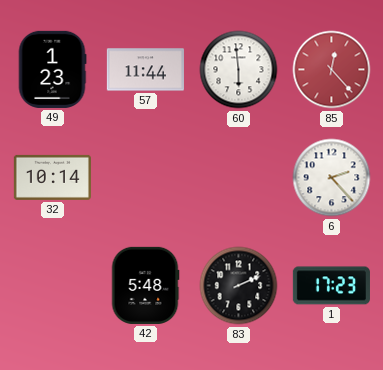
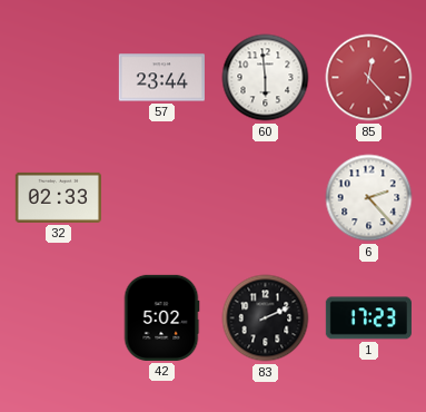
49: 1:23 -> none (52, 69)
57: 11:44 -> 23:44 (161, 78)
32: 10:14 -> 02:33 (58, 197)
42: 5:48 -> 5:02 (161, 317)
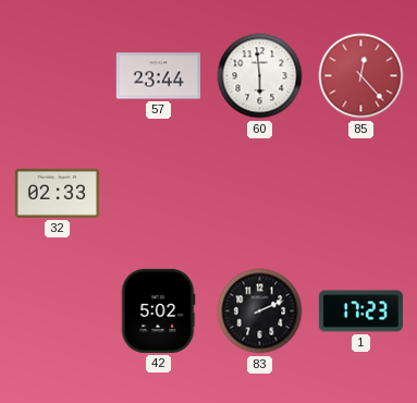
6: 2:23 -> none (369, 198)
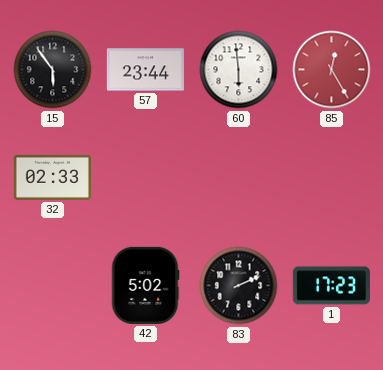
15: none -> 5:54 (53, 70)
85: 12:23 -> 12:25 (332, 70)
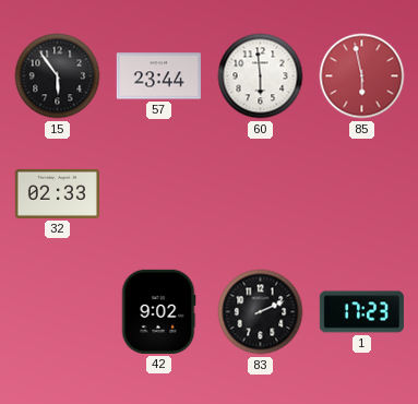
85: 12:25 -> 5:58 (362, 76)
42: 5:02 -> 9:02 (158, 311)
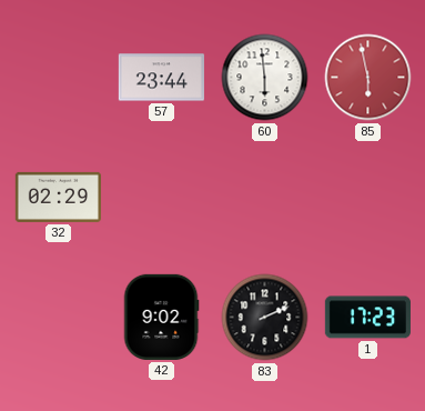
15: 5:54 -> none (58, 76)
32: 02:33 -> 02:29 (58, 197)
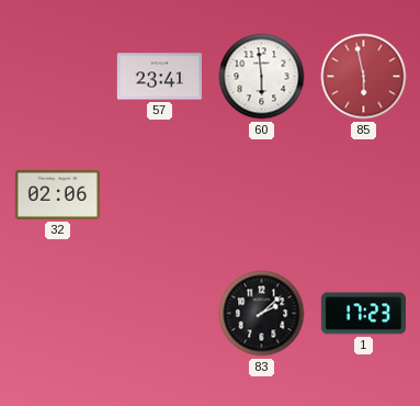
57: 23:44 -> 23:41 (159, 77)
32: 02:29 -> 02:06 (57, 194)
42: 9:02 -> none (161, 317)
83: 2:11 -> 2:08 (262, 314)
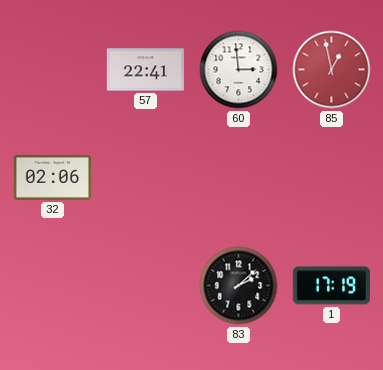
57: 23:41 -> 22:41 (145, 70)
60: 5:59 -> 2:59 (239, 70)
85: 5:58 -> 12:58 (332, 70)
1: 17:23 -> 17:19 (331, 286)
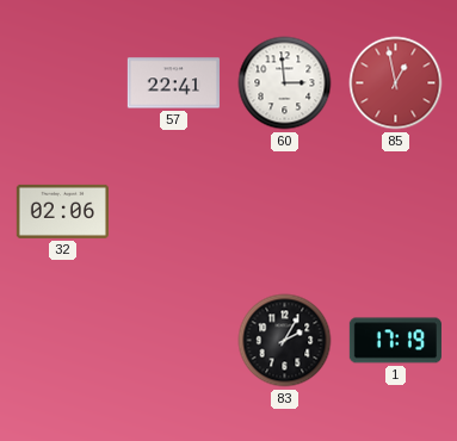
83: 2:08 -> 2:05 (285, 341)
